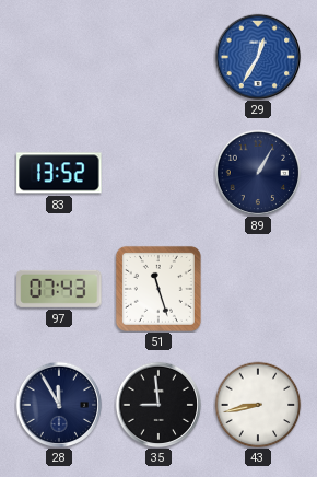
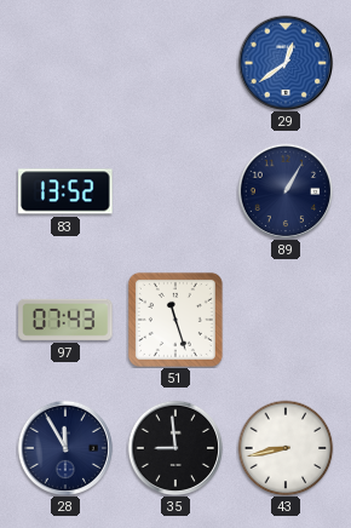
29: 12:35 -> 12:39 (284, 62)
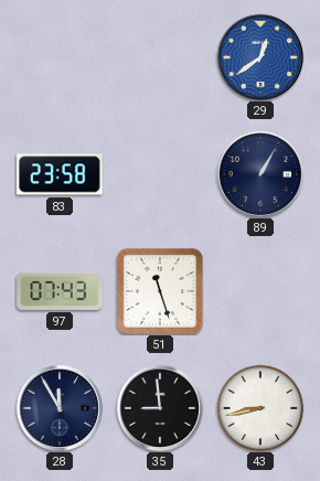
83: 13:52 -> 23:58 (60, 174)
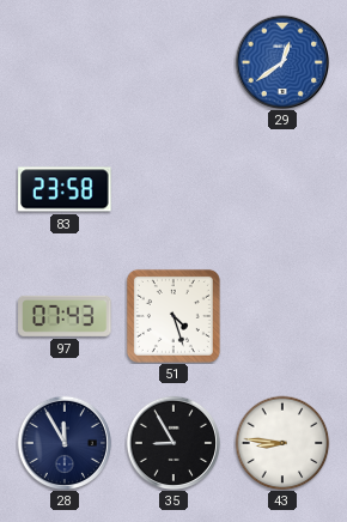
89: 1:05 -> none (259, 173)
51: 11:27 -> 4:27 (173, 316)
35: 8:59 -> 8:55 (172, 442)
43: 8:43 -> 8:46 (282, 443)
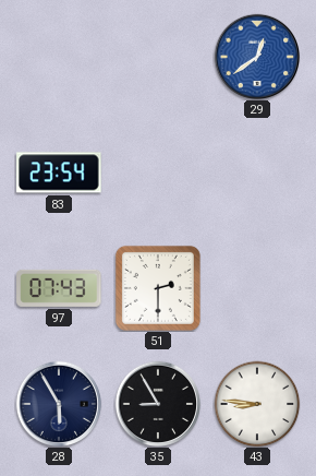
83: 23:58 -> 23:54 (59, 172)
51: 4:27 -> 2:30 (158, 288)
28: 11:55 -> 5:55 (58, 403)
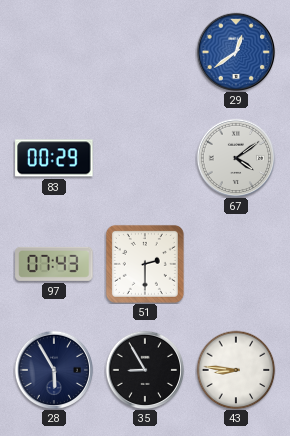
83: 23:54 -> 00:29 (54, 158)
67: none -> 4:09 (235, 157)
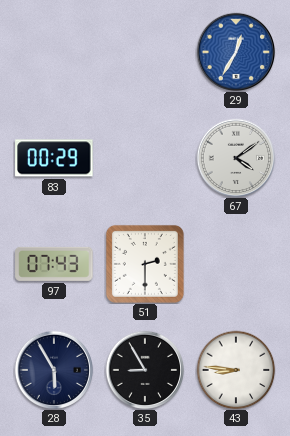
29: 12:39 -> 12:35 (235, 51)
